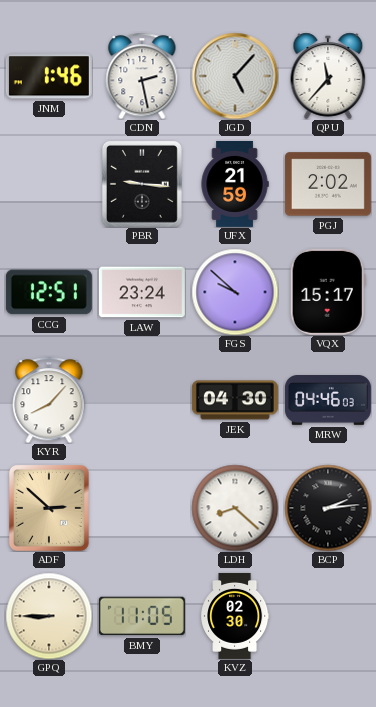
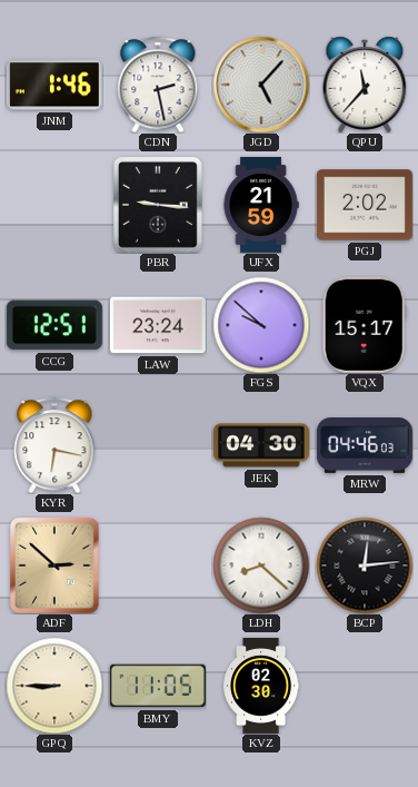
KYR: 8:07 -> 6:17 (54, 445)
BCP: 2:14 -> 12:14 (365, 565)
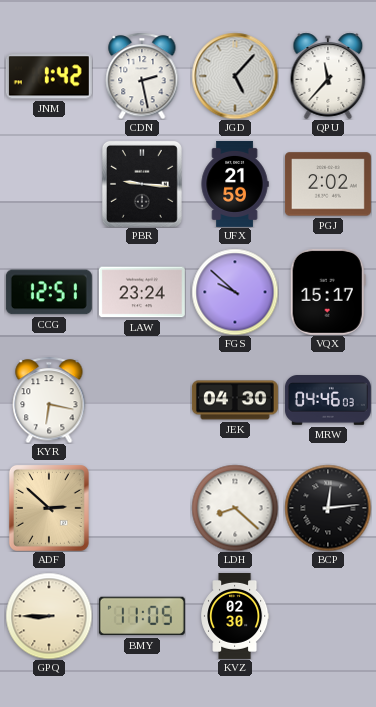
JNM: 1:46 -> 1:42 (49, 76)
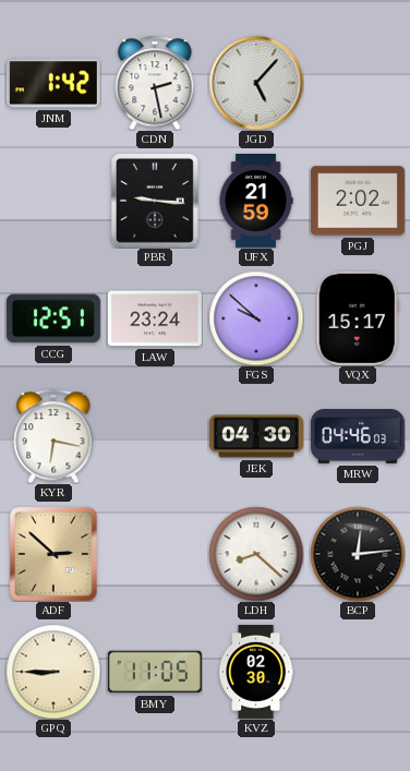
QPU: 11:37 -> none (328, 76)
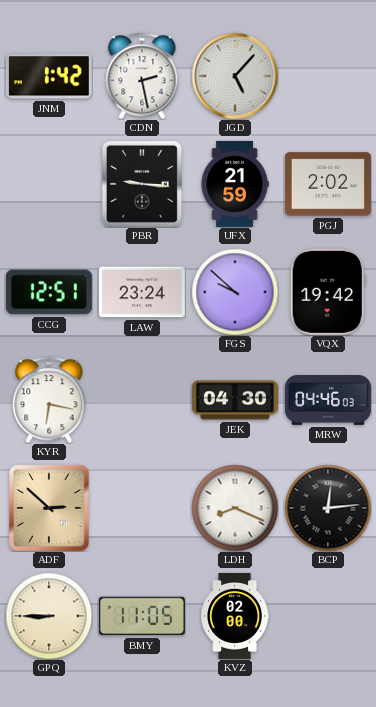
VQX: 15:17 -> 19:42 (328, 292)
LDH: 8:22 -> 8:19 (235, 508)
KVZ: 02:30 -> 02:00 (235, 616)
